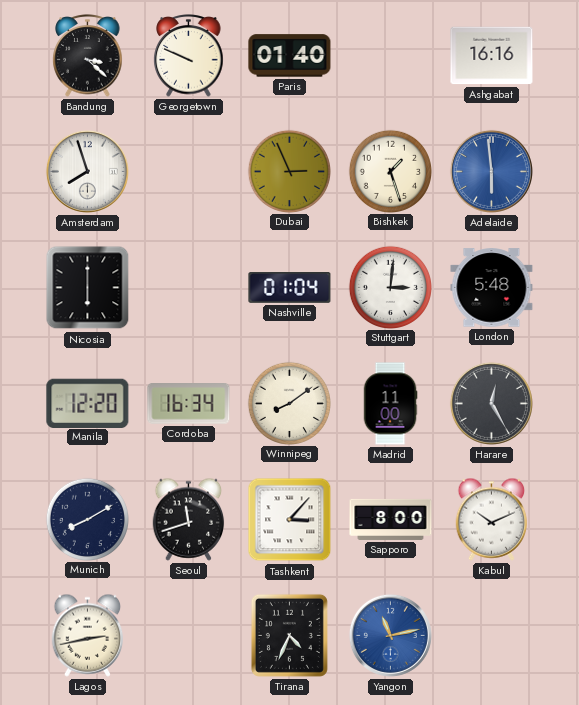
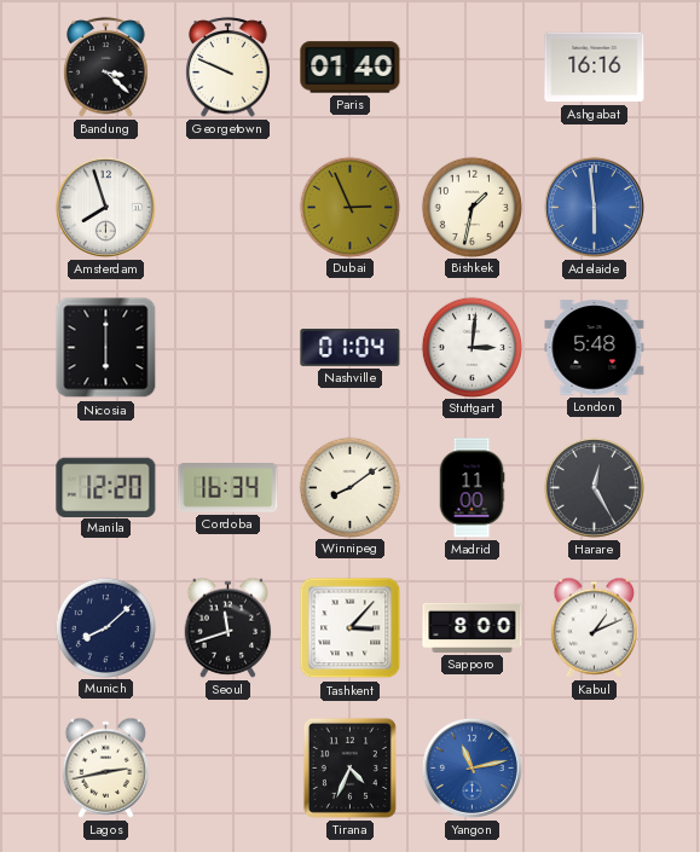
Bishkek: 1:27 -> 1:32 (472, 207)
Munich: 8:10 -> 8:08 (105, 627)
Kabul: 10:11 -> 1:11 (595, 627)
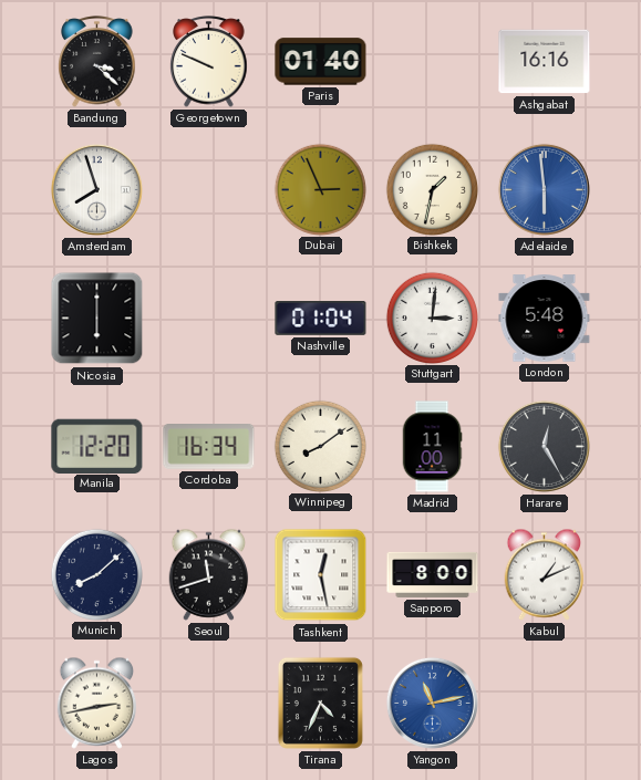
Tashkent: 3:07 -> 12:28 (321, 575)
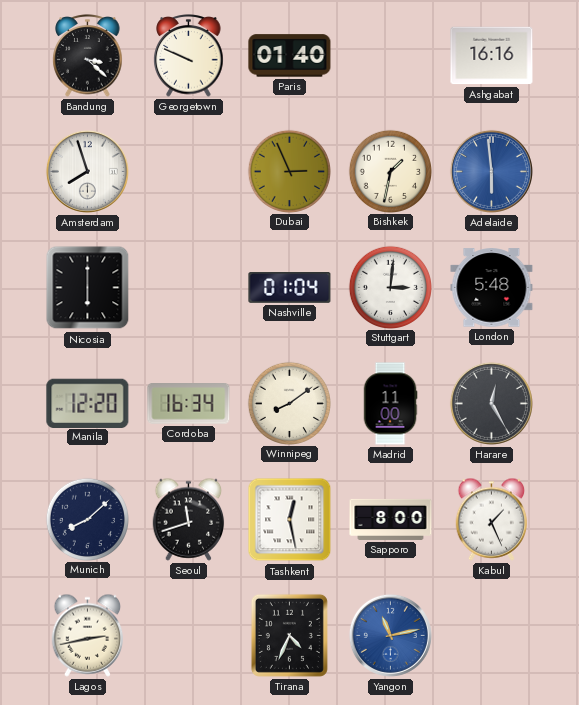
Kabul: 1:11 -> 1:26 (492, 519)
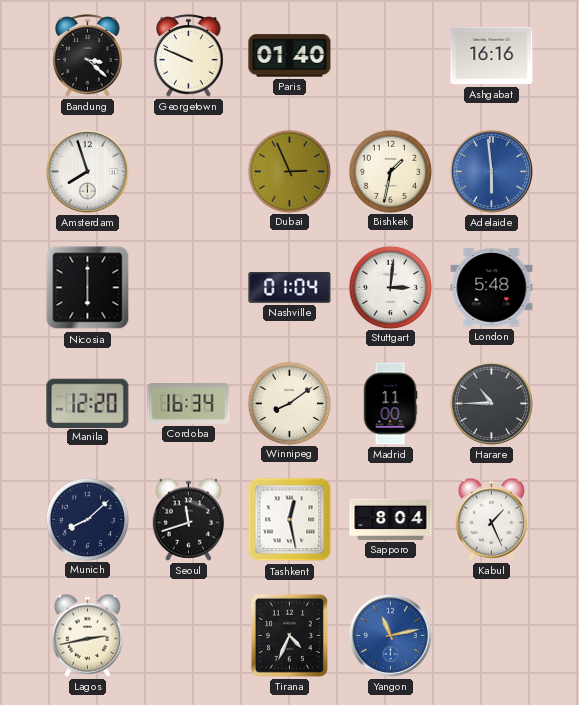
Harare: 12:25 -> 10:45 (491, 403)
Sapporo: 8:00 -> 8:04 (391, 519)
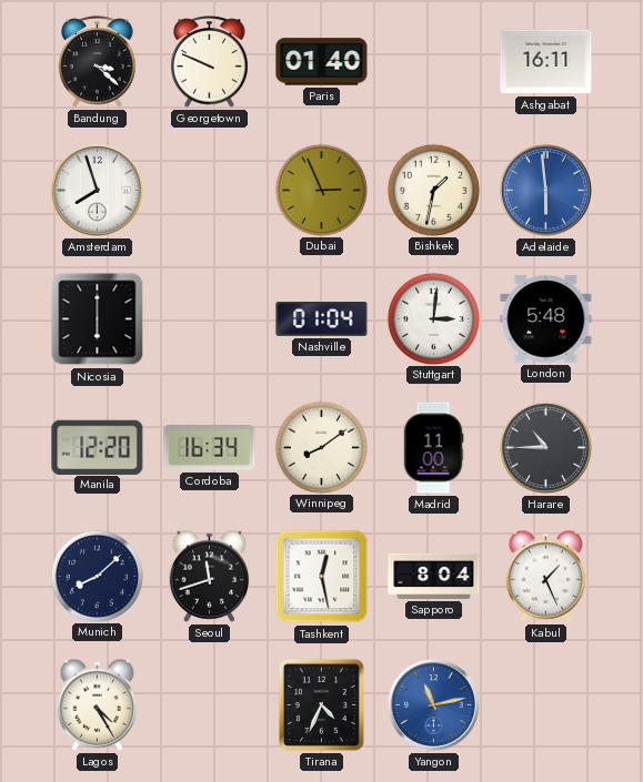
Ashgabat: 16:16 -> 16:11 (546, 62)
Lagos: 2:43 -> 4:25 (98, 704)
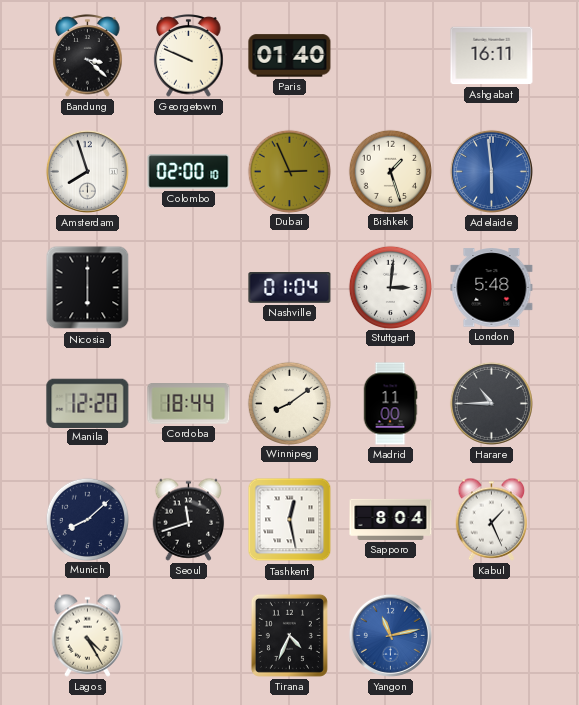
Colombo: none -> 02:00 (189, 172)
Bishkek: 1:32 -> 1:27 (390, 171)
Cordoba: 16:34 -> 18:44 (189, 404)
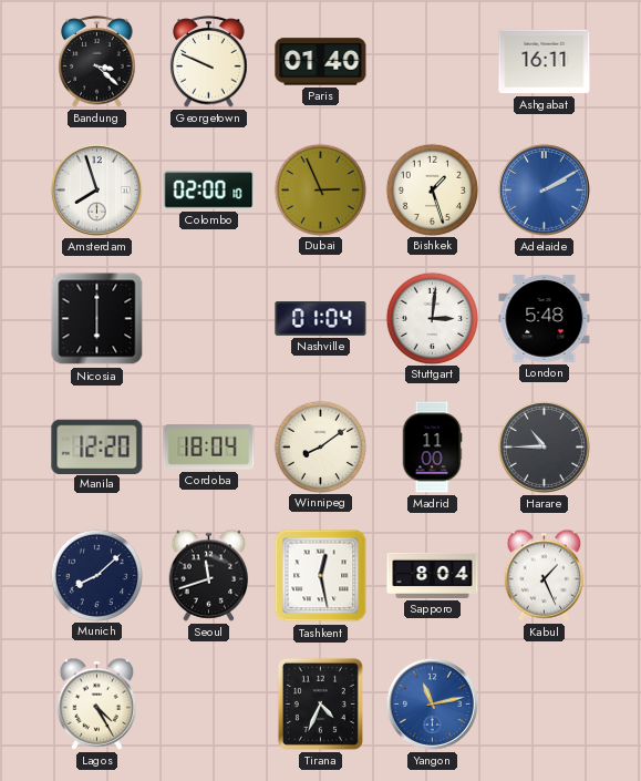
Adelaide: 5:59 -> 2:10 (544, 189)
Cordoba: 18:44 -> 18:04 (209, 448)
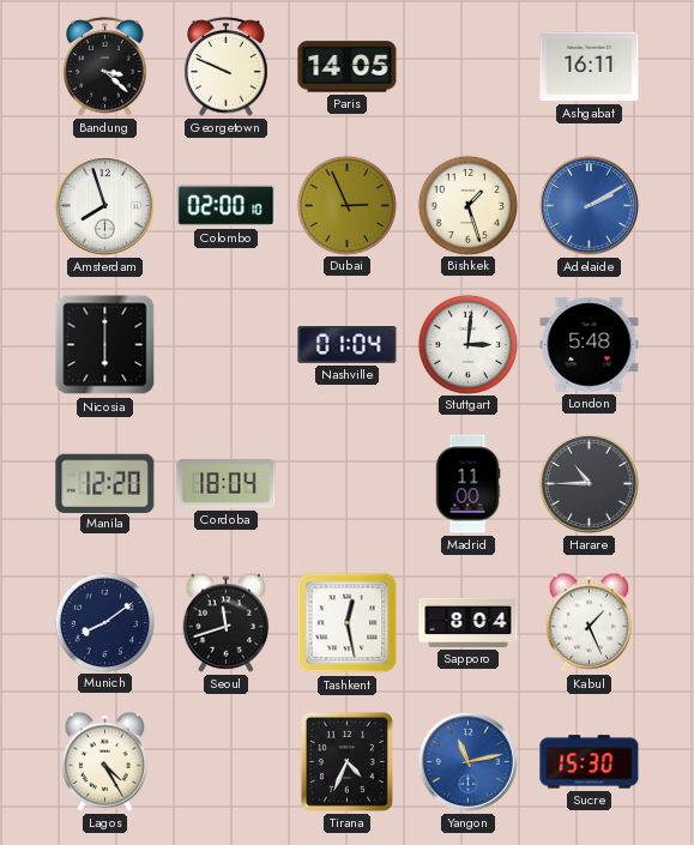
Paris: 01:40 -> 14:05 (348, 67)
Winnipeg: 8:09 -> none (320, 446)
Munich: 8:08 -> 8:09 (104, 622)
Sucre: none -> 15:30 (590, 762)
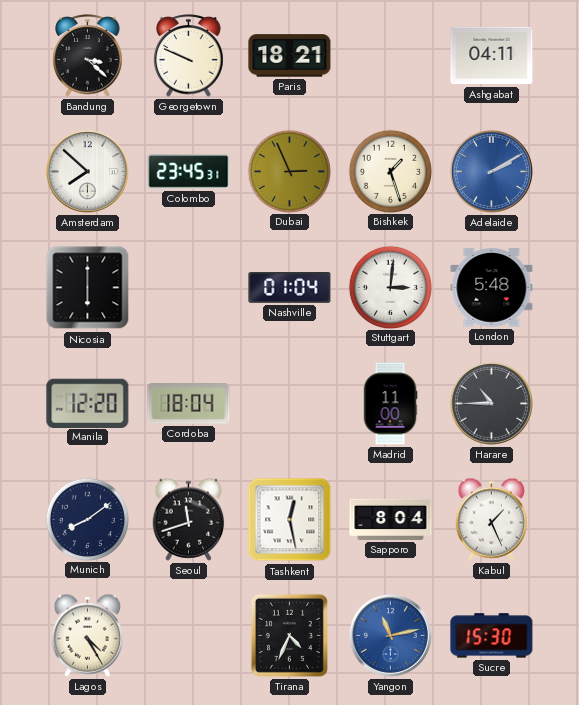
Paris: 14:05 -> 18:21 (290, 56)
Ashgabat: 16:11 -> 04:11 (492, 56)
Amsterdam: 7:57 -> 7:52 (87, 171)
Colombo: 02:00 -> 23:45 (189, 172)
